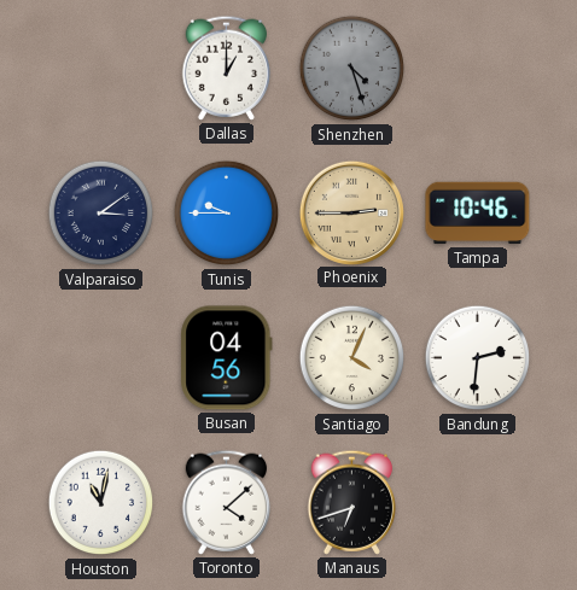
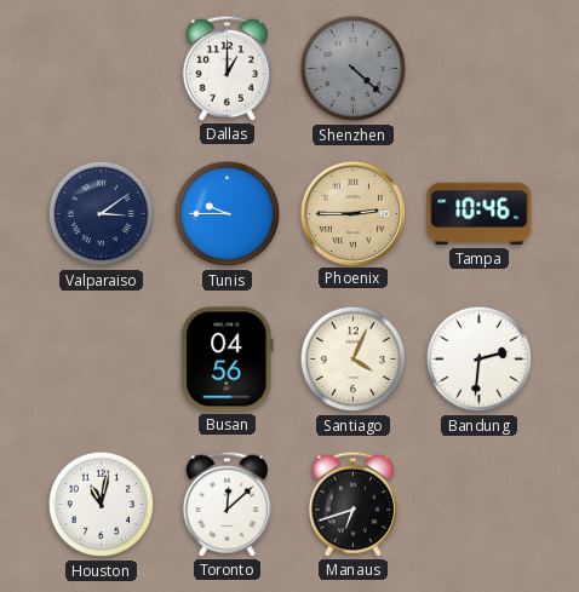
Shenzhen: 4:27 -> 4:22 (354, 69)
Toronto: 4:08 -> 12:08 (228, 504)
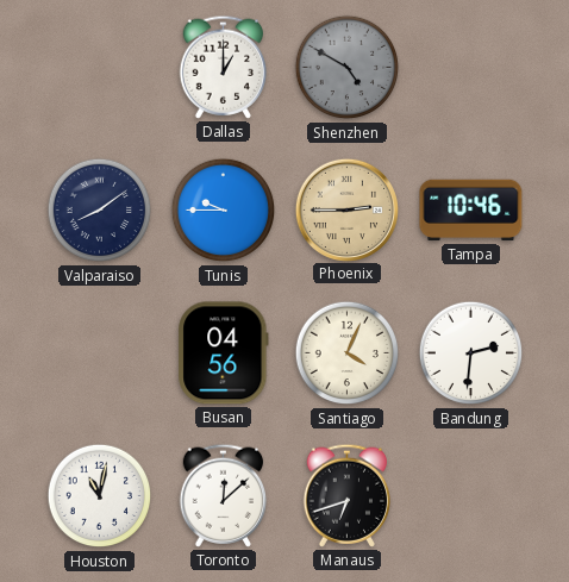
Shenzhen: 4:22 -> 4:50 (348, 68)
Valparaiso: 3:09 -> 8:09 (100, 211)
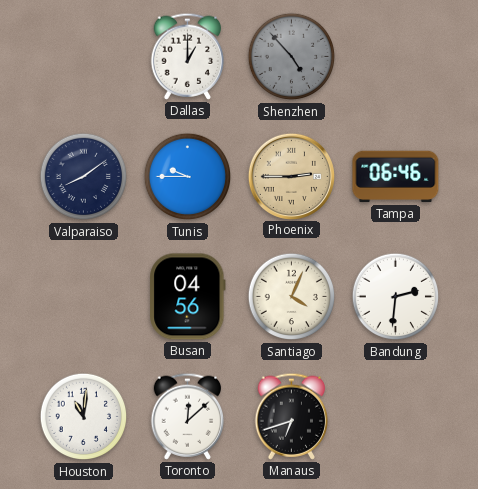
Shenzhen: 4:50 -> 4:53 (292, 57)
Tampa: 10:46 -> 06:46 (396, 177)
Houston: 11:02 -> 11:01 (84, 417)
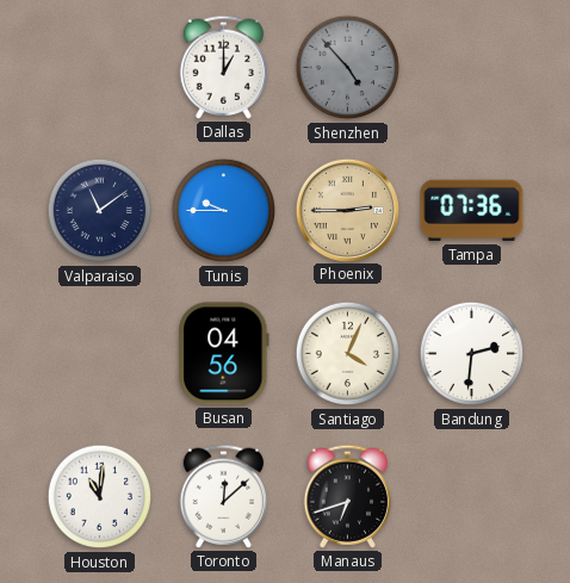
Valparaiso: 8:09 -> 11:09 (100, 211)
Tampa: 06:46 -> 07:36 (472, 211)
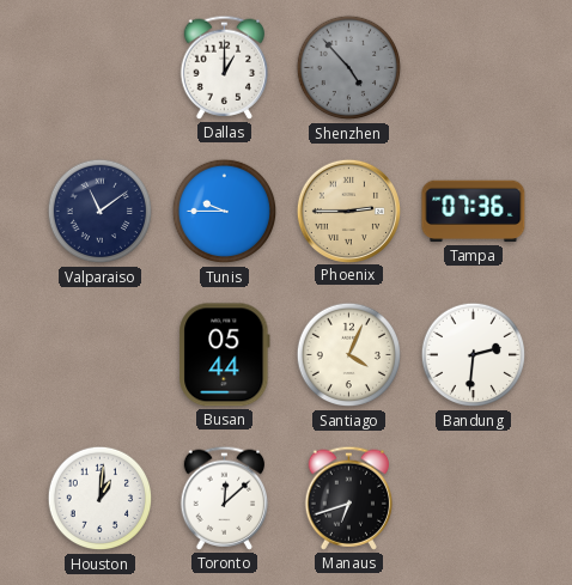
Busan: 04:56 -> 05:44 (225, 355)
Houston: 11:01 -> 1:01 (101, 499)
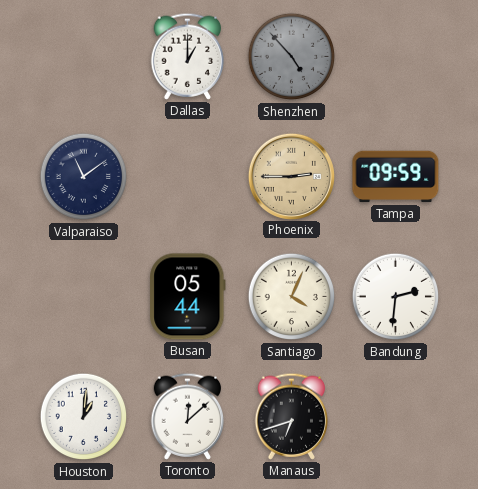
Tunis: 9:45 -> none (225, 212)
Tampa: 07:36 -> 09:59 (396, 177)
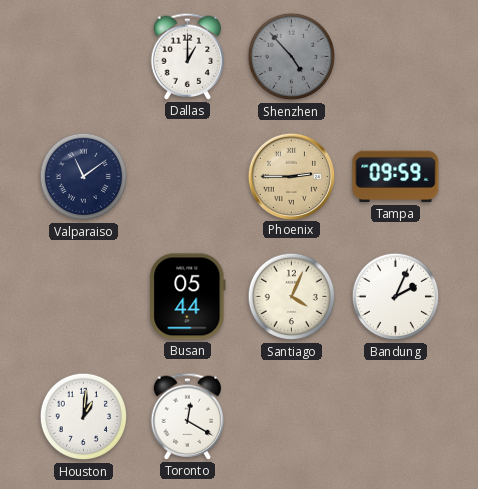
Bandung: 2:31 -> 2:04 (396, 297)
Toronto: 12:08 -> 12:20 (188, 416)
Manaus: 6:42 -> none (292, 416)
